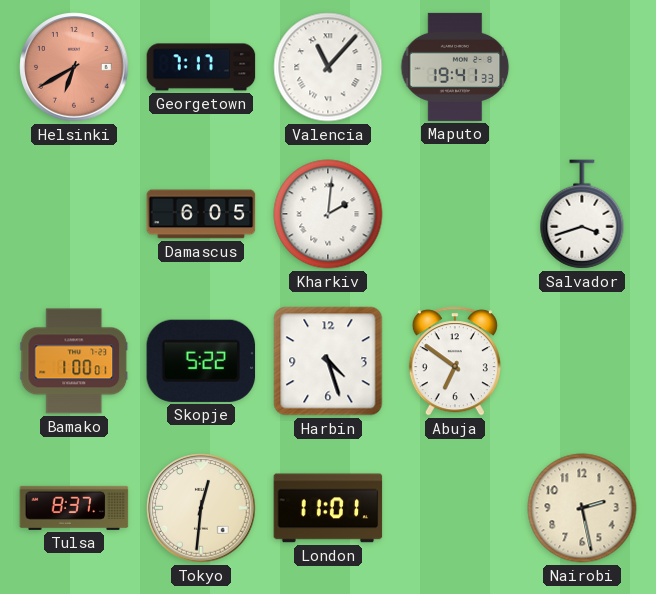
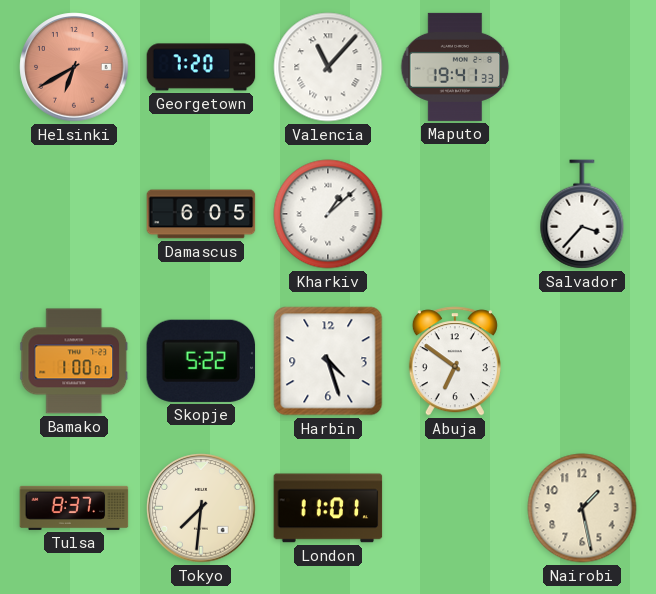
Georgetown: 7:17 -> 7:20 (201, 67)
Kharkiv: 2:01 -> 1:08 (328, 214)
Salvador: 3:42 -> 3:37 (582, 214)
Tokyo: 12:31 -> 7:31 (201, 508)
Nairobi: 2:28 -> 1:28 (582, 508)
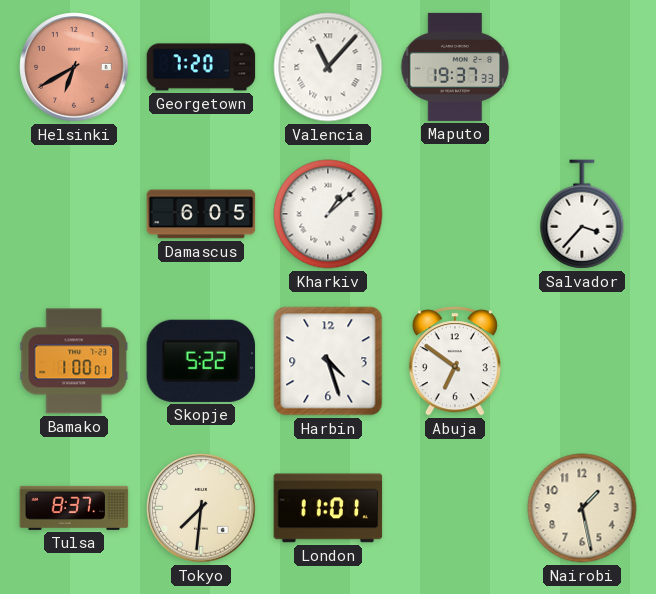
Maputo: 19:41 -> 19:37 (455, 67)
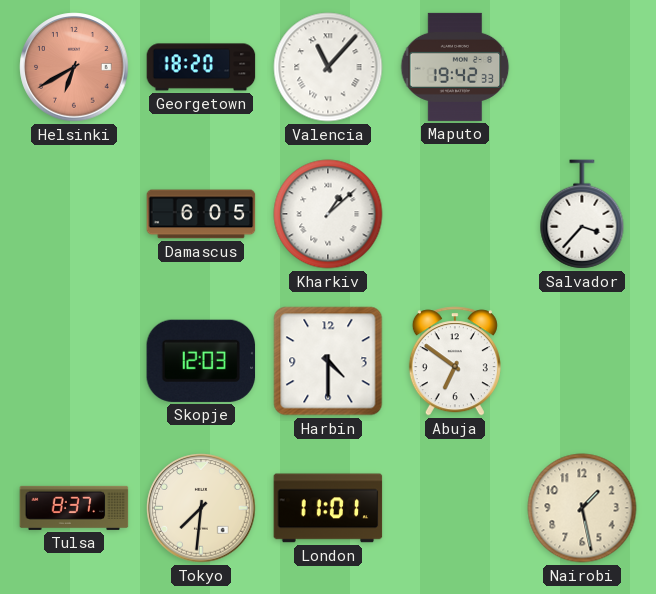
Georgetown: 7:20 -> 18:20 (201, 67)
Maputo: 19:37 -> 19:42 (455, 67)
Bamako: 1:00 -> none (74, 361)
Skopje: 5:22 -> 12:03 (201, 361)
Harbin: 4:27 -> 4:30 (328, 361)
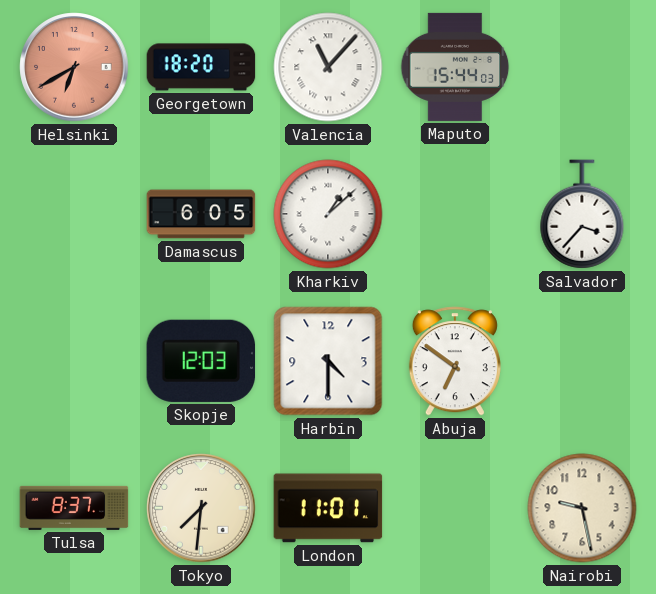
Maputo: 19:42 -> 15:44 (455, 67)
Nairobi: 1:28 -> 9:28 (582, 508)
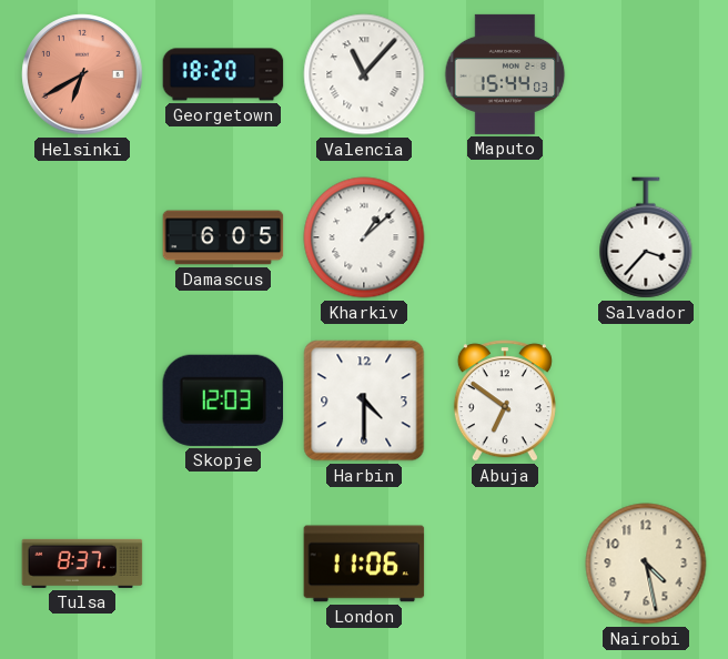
Tokyo: 7:31 -> none (201, 508)
London: 11:01 -> 11:06 (364, 564)
Nairobi: 9:28 -> 4:28 (646, 564)
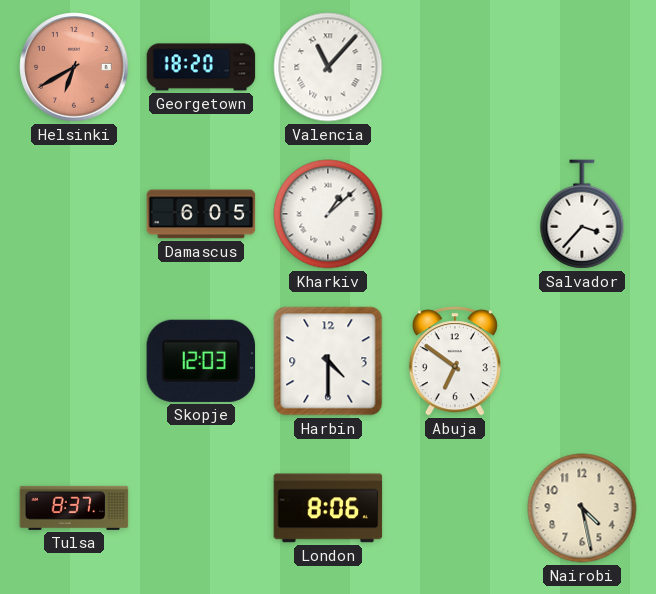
Maputo: 15:44 -> none (505, 74)
London: 11:06 -> 8:06 (328, 508)
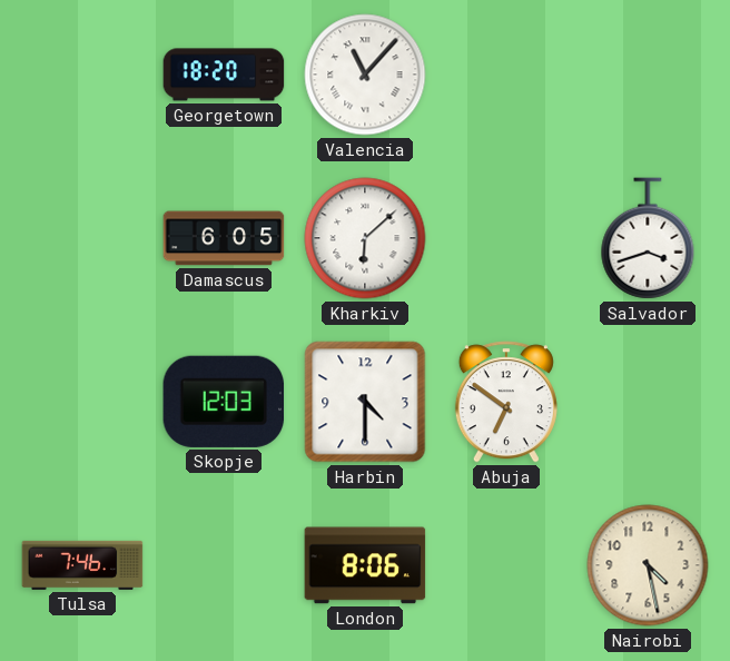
Helsinki: 6:40 -> none (74, 67)
Kharkiv: 1:08 -> 6:08 (365, 238)
Salvador: 3:37 -> 3:42 (648, 238)
Tulsa: 8:37 -> 7:46 (82, 565)
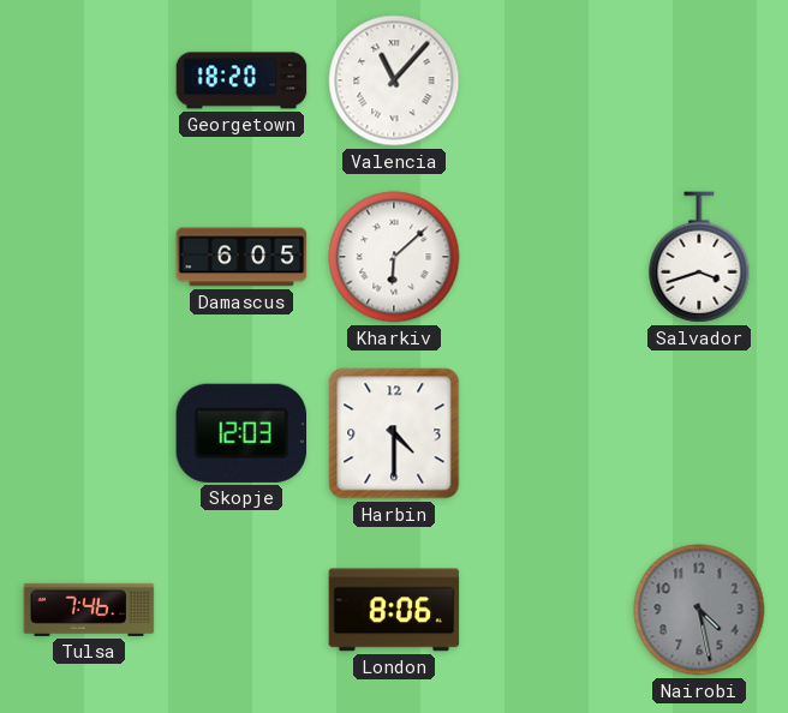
Abuja: 6:51 -> none (506, 402)
Nairobi dial: cream -> grey (699, 610)
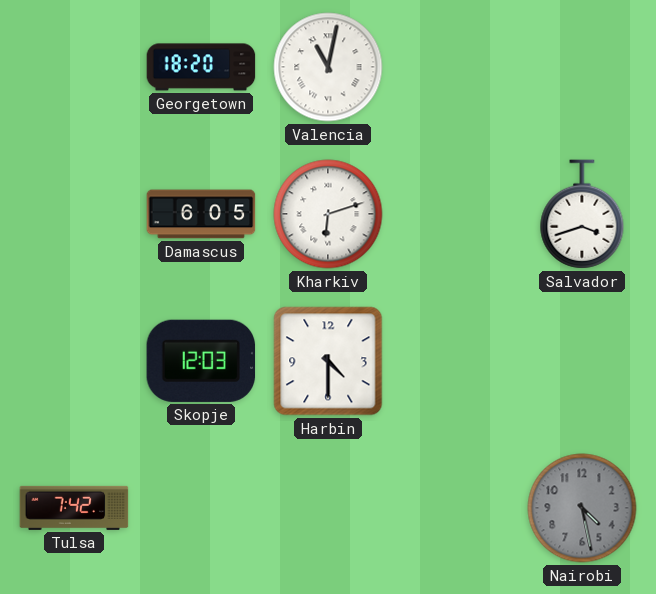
Valencia: 11:07 -> 11:02 (328, 67)
Kharkiv: 6:08 -> 6:12 (328, 214)
Tulsa: 7:46 -> 7:42 (74, 508)
London: 8:06 -> none (394, 610)
